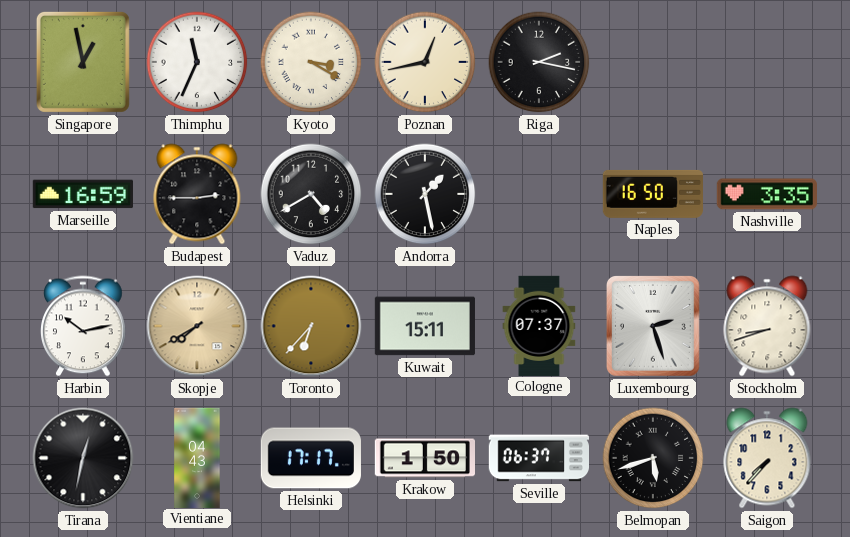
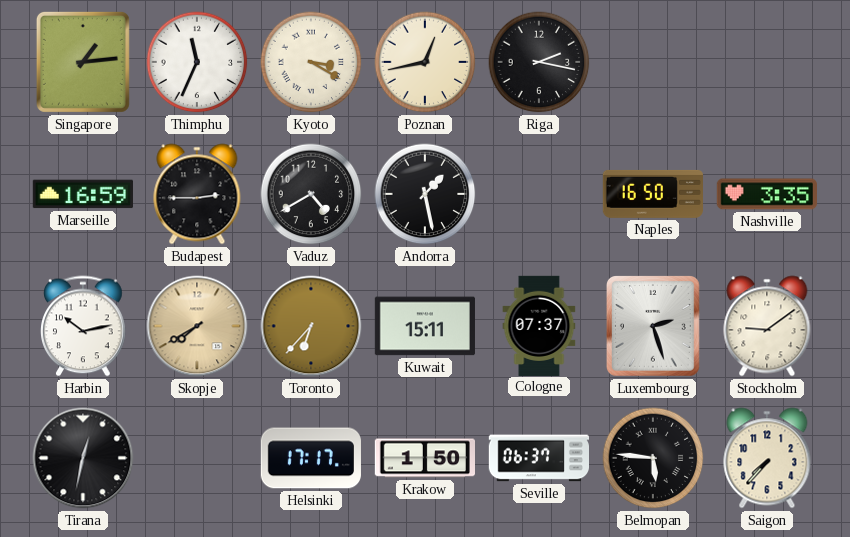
Singapore: 12:58 -> 1:14 (83, 62)
Stockholm: 8:42 -> 9:09 (767, 326)
Vientiane: 04:43 -> none (197, 457)
Belmopan: 5:42 -> 5:46 (653, 458)
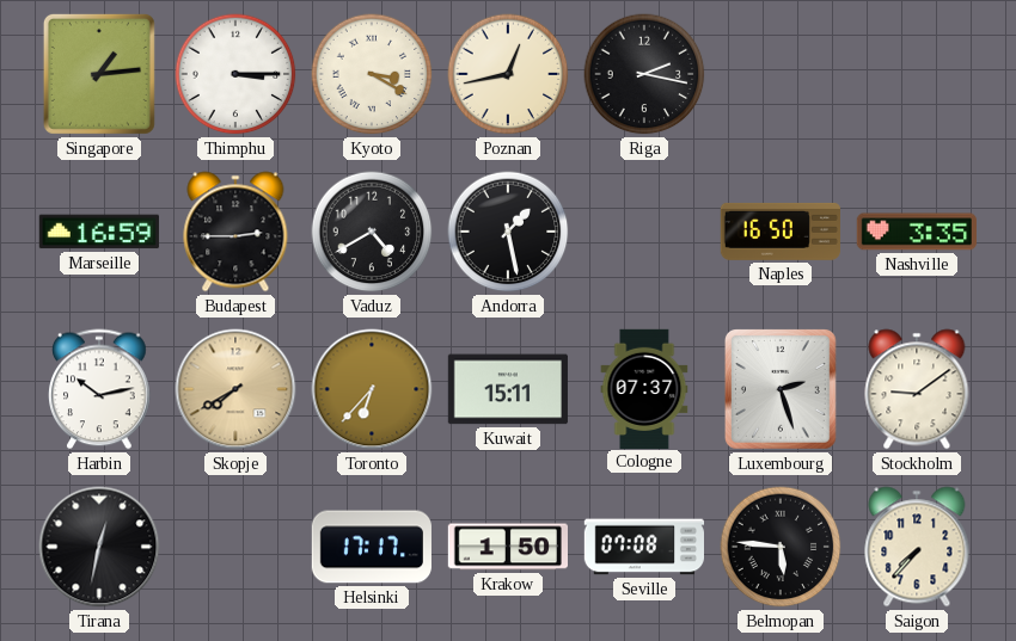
Thimphu: 11:34 -> 3:15 (235, 74)
Seville: 06:37 -> 07:08 (643, 547)
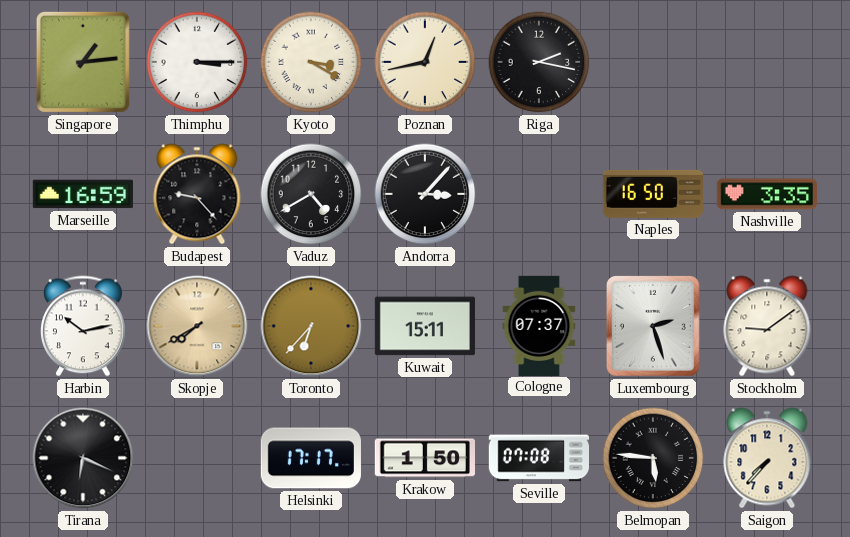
Budapest: 2:45 -> 9:23 (197, 194)
Andorra: 1:28 -> 3:07 (425, 194)
Tirana: 12:32 -> 6:19 (83, 458)
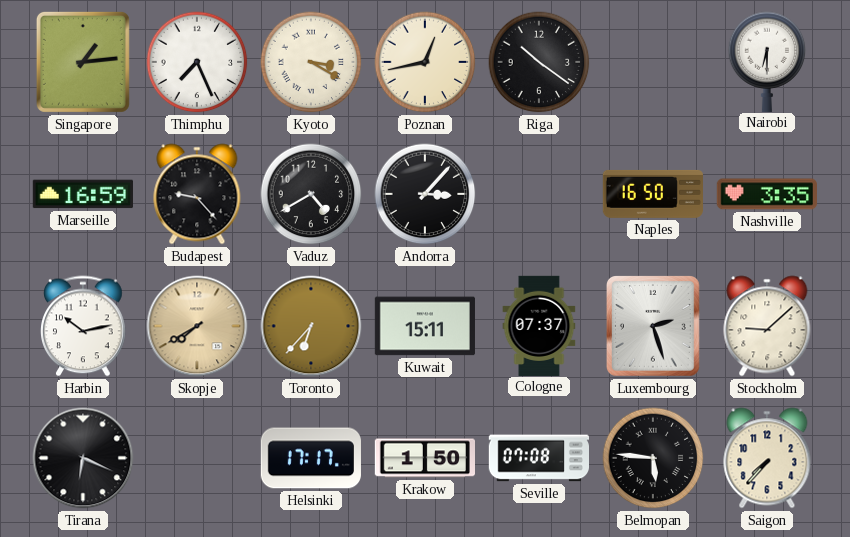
Thimphu: 3:15 -> 7:26 (197, 62)
Riga: 2:17 -> 10:21 (539, 62)
Nairobi: none -> 6:30 (767, 61)
Stockholm: 9:09 -> 9:08 (767, 326)
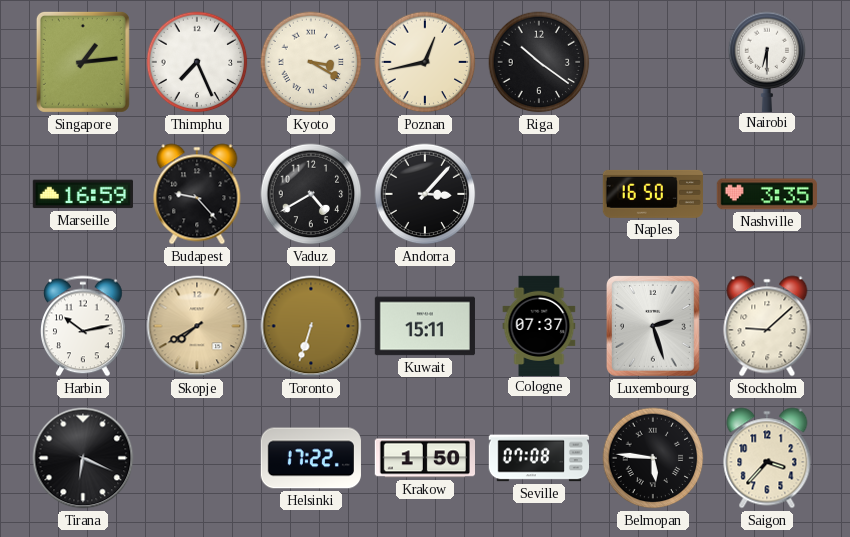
Toronto: 6:37 -> 6:33 (311, 326)
Helsinki: 17:17 -> 17:22 (311, 458)
Saigon: 7:37 -> 3:37 (767, 458)
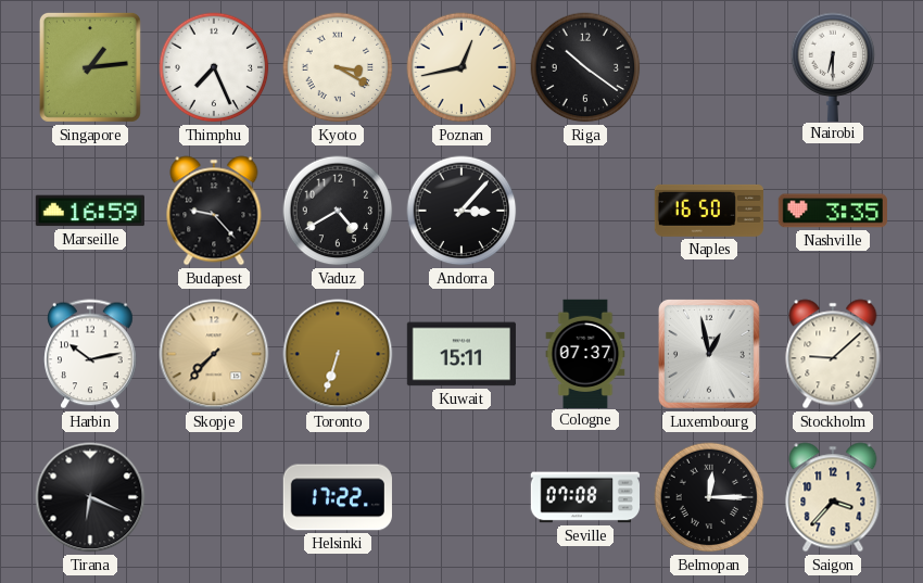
Skopje: 7:40 -> 7:37 (214, 354)
Luxembourg: 2:27 -> 12:58 (710, 355)
Krakow: 1:50 -> none (424, 458)
Belmopan: 5:46 -> 12:15 (709, 497)
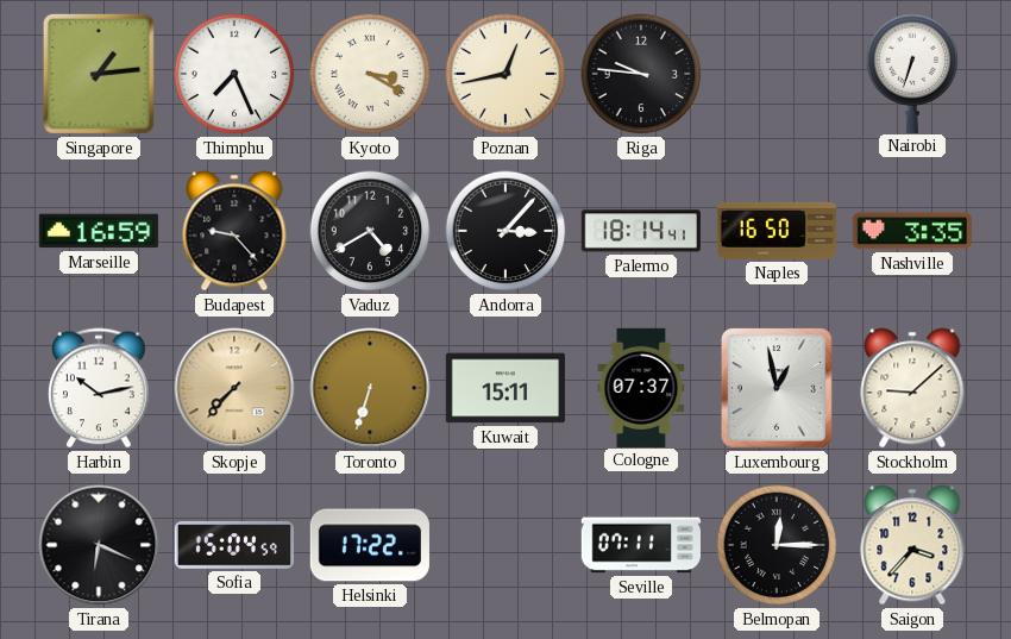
Riga: 10:21 -> 9:46 (641, 74)
Nairobi: 6:30 -> 6:33 (912, 73)
Palermo: none -> 18:14 (641, 231)
Sofia: none -> 15:04 (233, 545)
Seville: 07:08 -> 07:11 (640, 545)
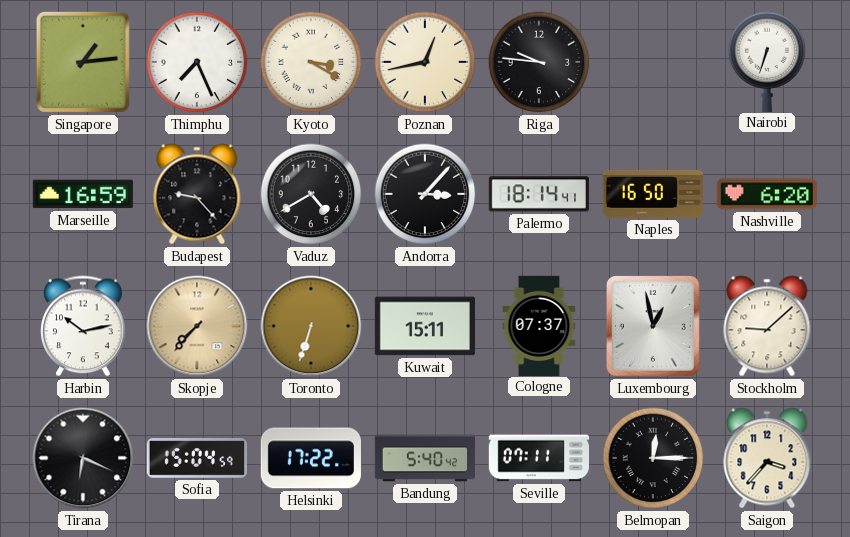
Nashville: 3:35 -> 6:20 (767, 194)
Bandung: none -> 5:40 (424, 458)
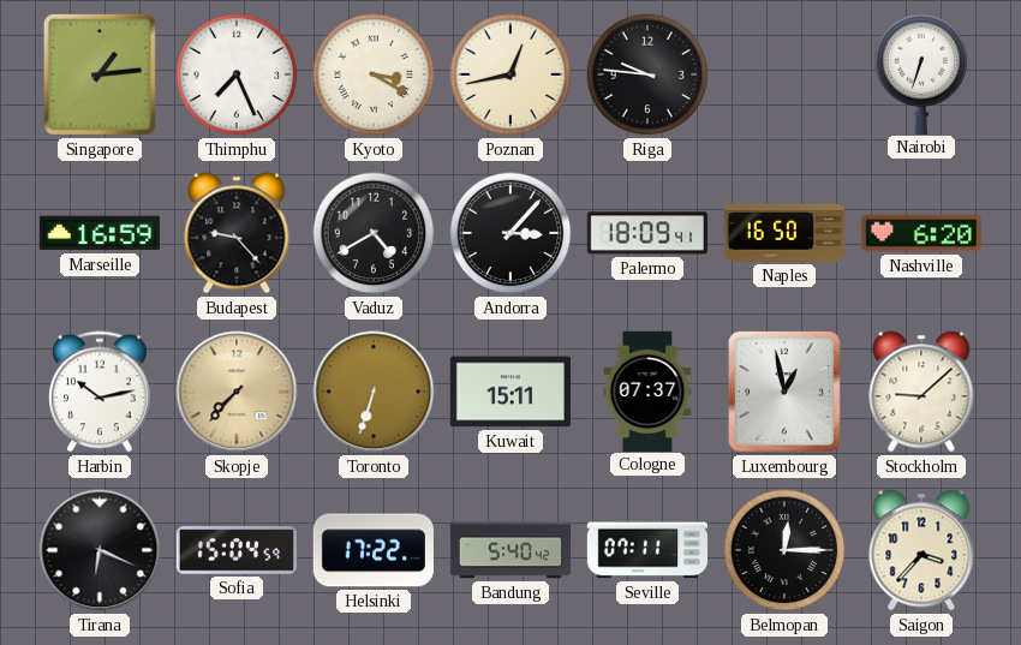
Palermo: 18:14 -> 18:09 (647, 233)
